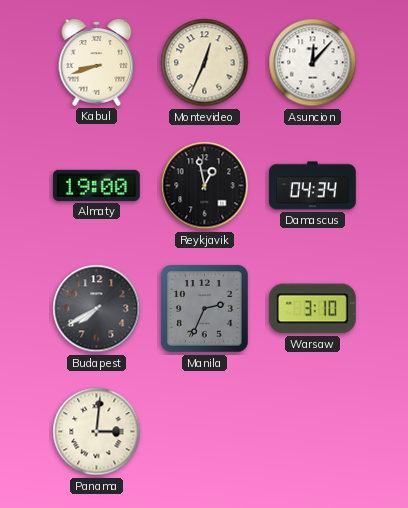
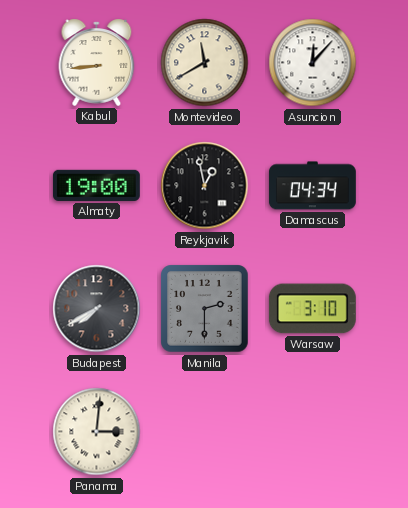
Kabul: 8:42 -> 8:44 (97, 62)
Montevideo: 12:34 -> 11:40 (205, 63)
Manila: 2:34 -> 2:30 (205, 309)
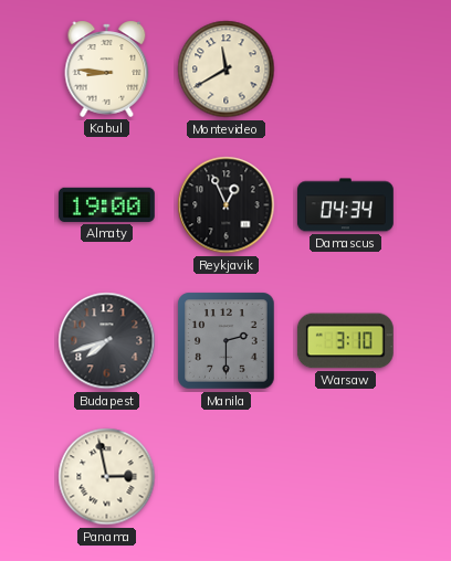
Kabul: 8:44 -> 8:46 (107, 68)
Asuncion: 12:07 -> none (313, 63)
Reykjavik: 12:58 -> 12:56 (227, 205)
Budapest: 7:40 -> 7:42 (107, 341)
Panama: 3:01 -> 2:58 (107, 477)
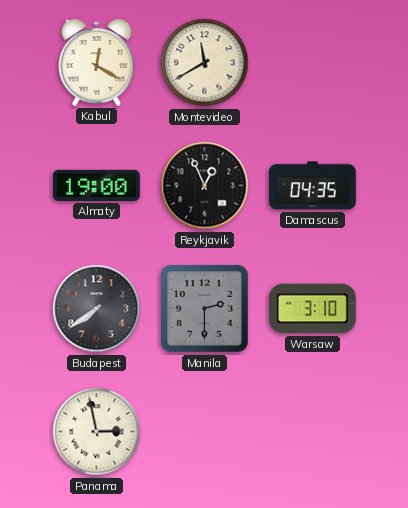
Kabul: 8:46 -> 12:20 (97, 62)
Damascus: 04:34 -> 04:35 (312, 186)
Budapest: 7:42 -> 7:39 (97, 309)
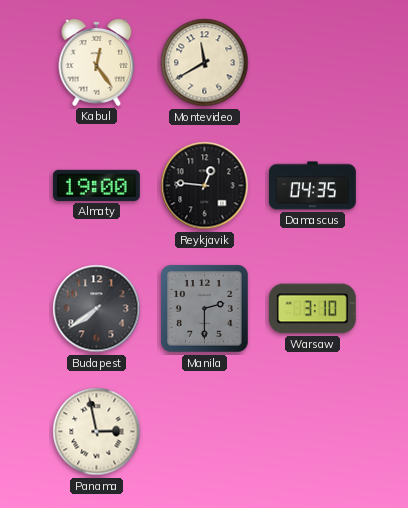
Kabul: 12:20 -> 12:24 (97, 62)
Reykjavik: 12:56 -> 12:46 (205, 186)
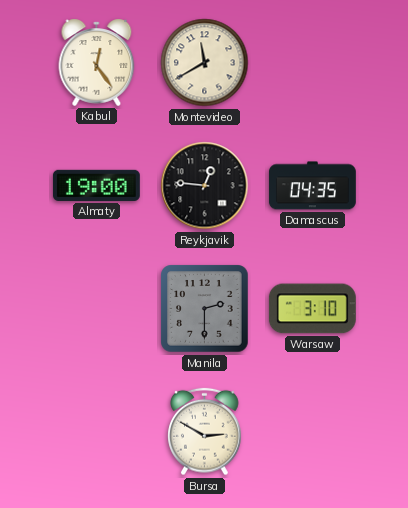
Budapest: 7:39 -> none (97, 309)
Panama: 2:58 -> none (97, 432)
Bursa: none -> 2:50 (205, 432)
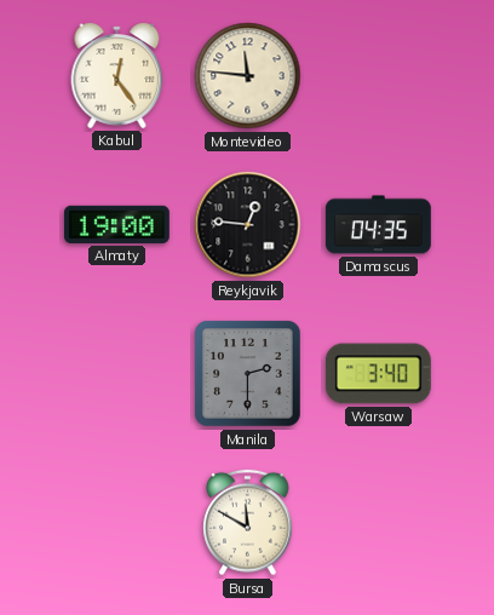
Montevideo: 11:40 -> 11:46 (248, 76)
Warsaw: 3:10 -> 3:40 (378, 374)
Bursa: 2:50 -> 11:50 (248, 523)
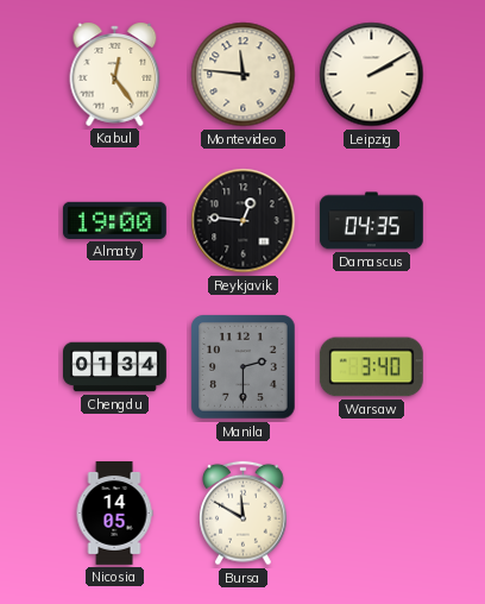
Leipzig: none -> 2:10 (372, 75)
Chengdu: none -> 01:34 (115, 367)
Nicosia: none -> 14:05 (114, 514)
